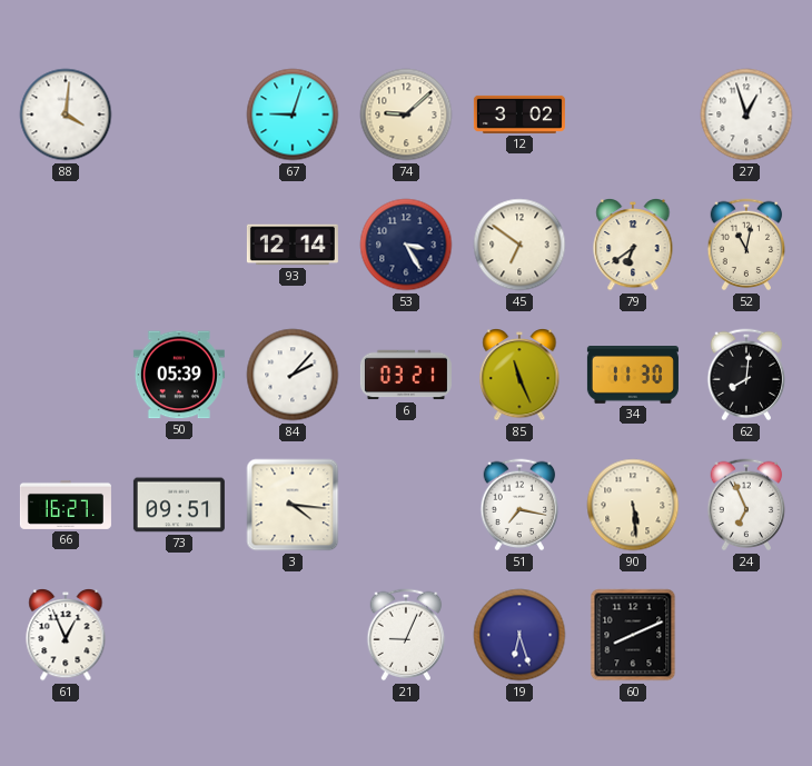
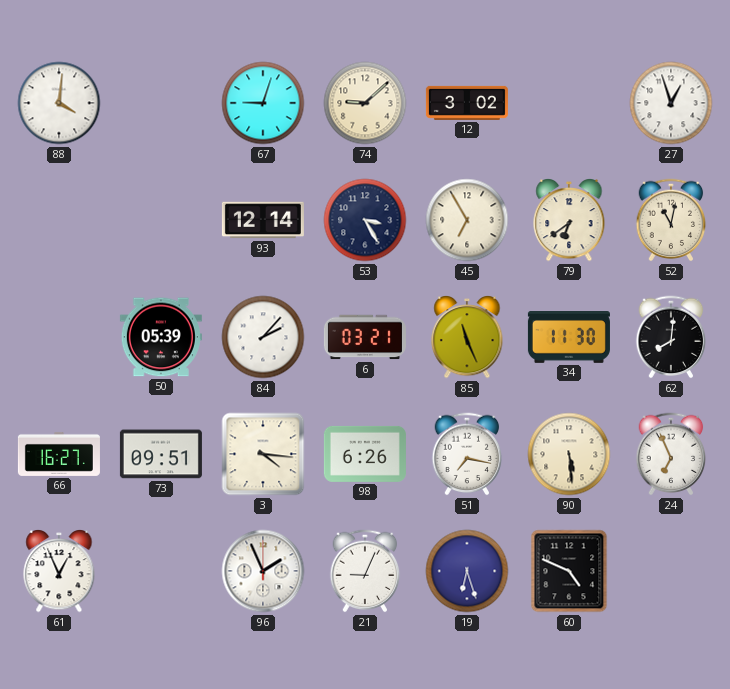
45: 6:51 -> 6:55 (467, 220)
98: none -> 6:26 (365, 454)
96: none -> 1:56 (263, 571)
60: 8:11 -> 4:49 (569, 571)
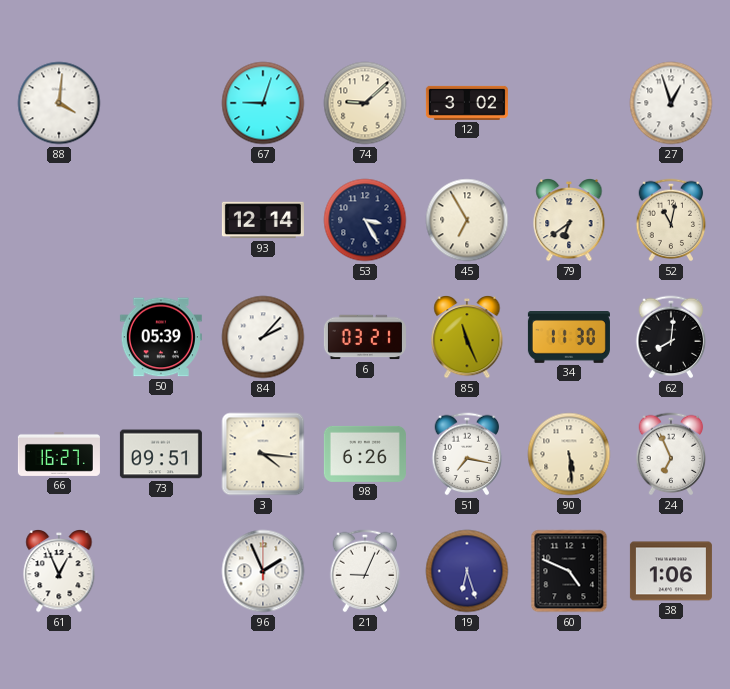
38: none -> 1:06 (671, 571)
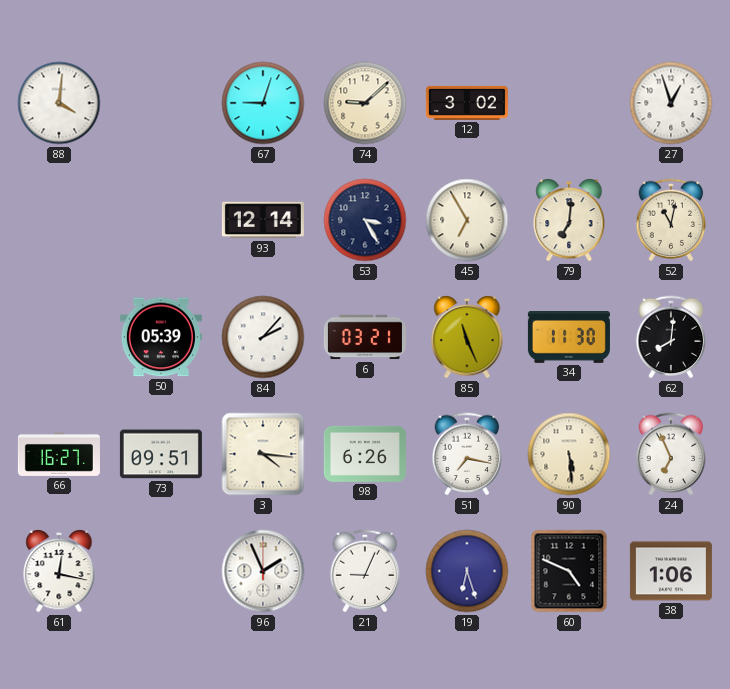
79: 6:39 -> 7:01 (569, 221)
61: 12:56 -> 12:17 (59, 572)
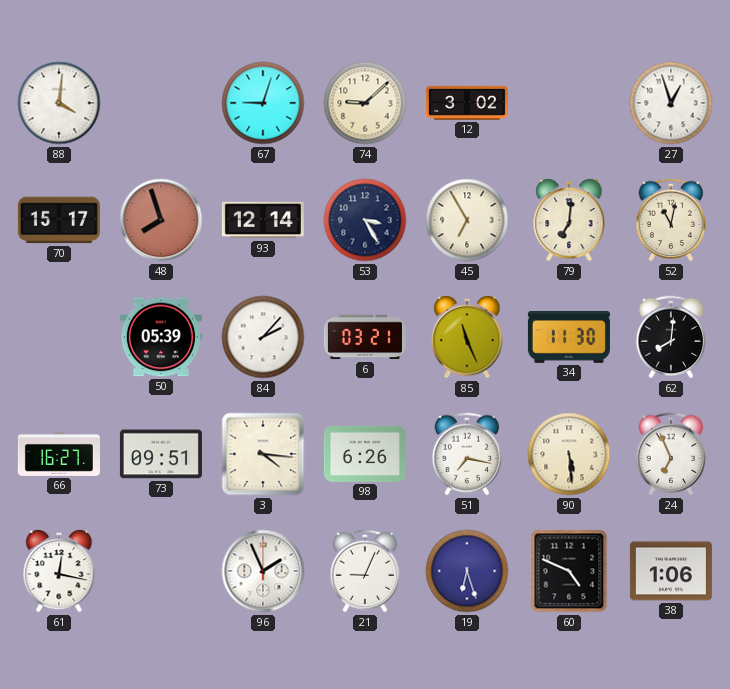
70: none -> 15:17 (59, 220)
48: none -> 7:57 (161, 220)
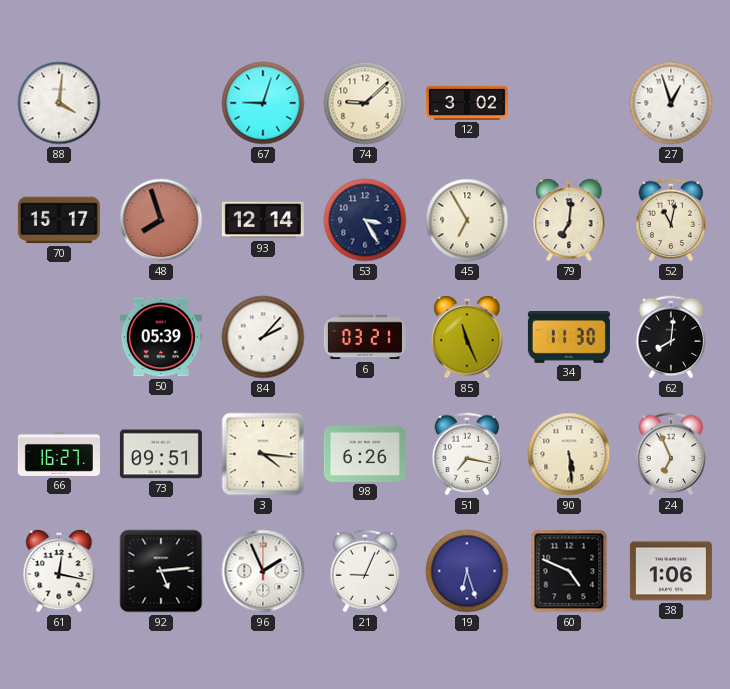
92: none -> 5:14 (161, 571)
